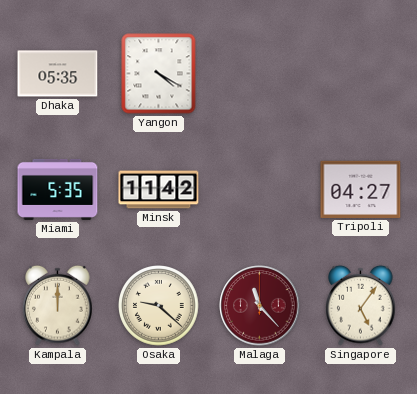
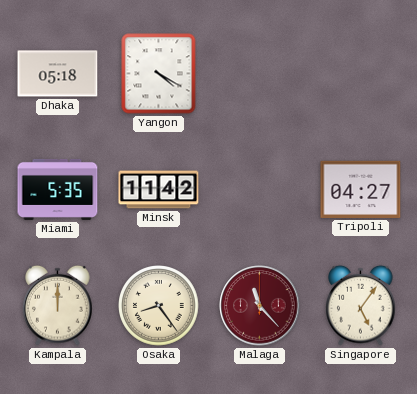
Dhaka: 05:35 -> 05:18 (58, 74)
Osaka: 9:22 -> 8:24 (159, 306)
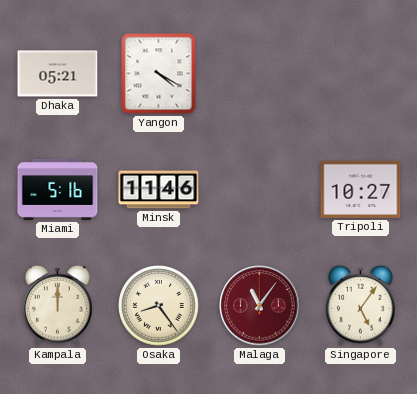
Dhaka: 05:18 -> 05:21 (58, 74)
Miami: 5:35 -> 5:16 (58, 189)
Minsk: 11:42 -> 11:46 (159, 190)
Tripoli: 04:27 -> 10:27 (361, 189)
Malaga: 11:23 -> 11:06 (260, 306)
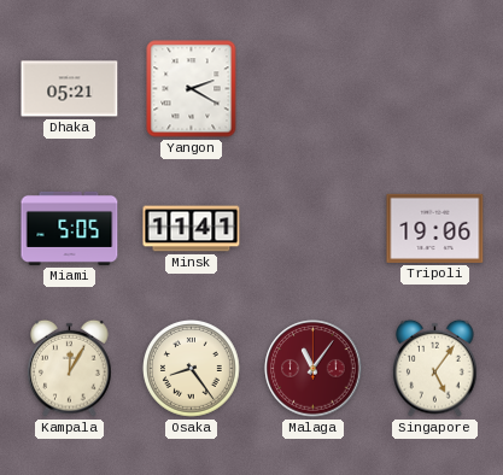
Yangon: 4:20 -> 2:20 (192, 89)
Miami: 5:16 -> 5:05 (70, 228)
Minsk: 11:46 -> 11:41 (192, 229)
Tripoli: 10:27 -> 19:06 (435, 228)
Kampala: 12:00 -> 12:05 (70, 368)
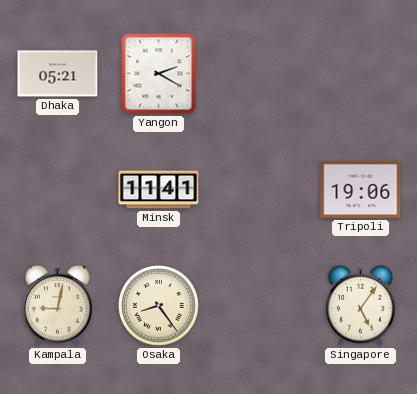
Miami: 5:05 -> none (70, 228)
Kampala: 12:05 -> 9:02 (58, 305)
Malaga: 11:06 -> none (314, 369)
